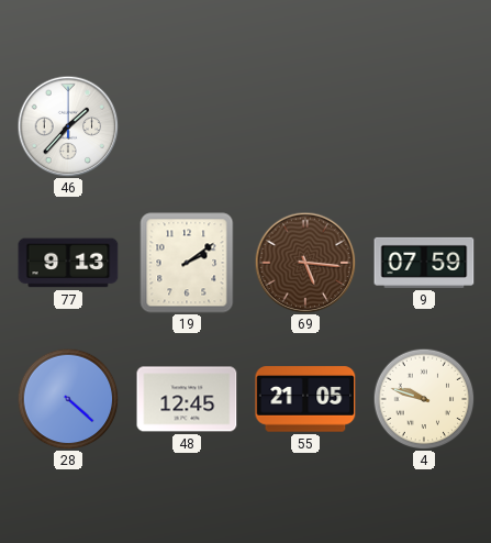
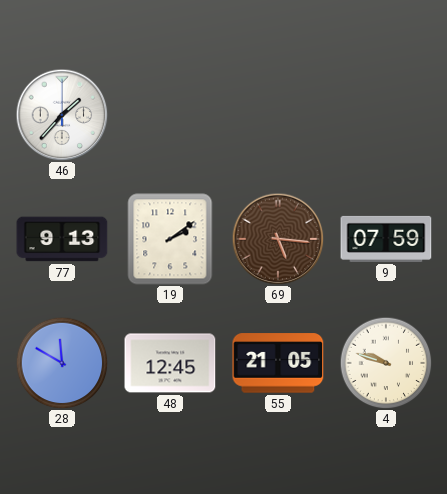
28: 4:22 -> 11:50 (62, 363)
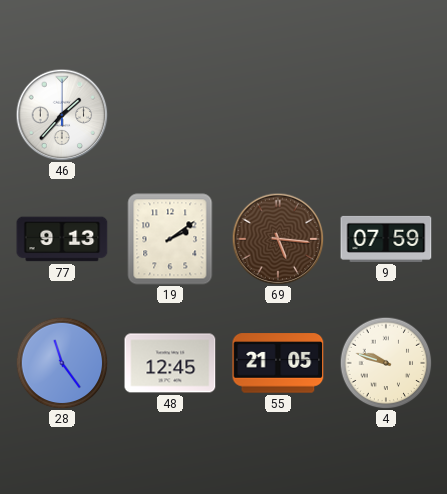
28: 11:50 -> 11:24 (62, 363)
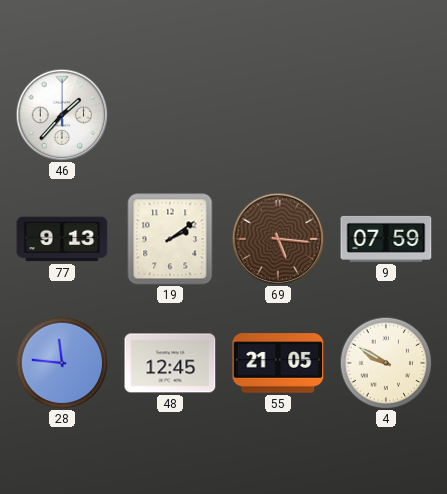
28: 11:24 -> 11:46 (62, 363)
4: 9:48 -> 9:50 (386, 363)
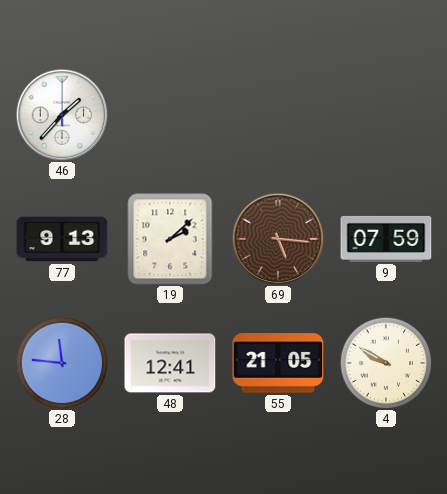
19: 2:09 -> 2:08 (170, 239)
48: 12:45 -> 12:41 (170, 363)
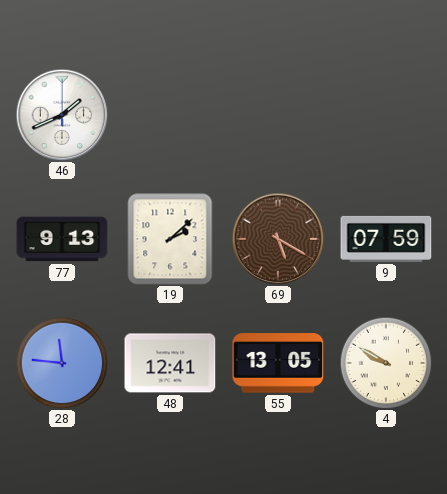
46: 1:37 -> 1:41 (62, 115)
69: 5:16 -> 5:20 (278, 239)
55: 21:05 -> 13:05 (278, 363)
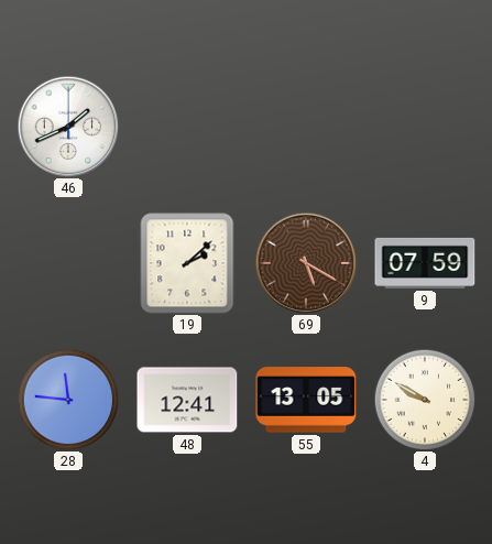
77: 9:13 -> none (62, 239)
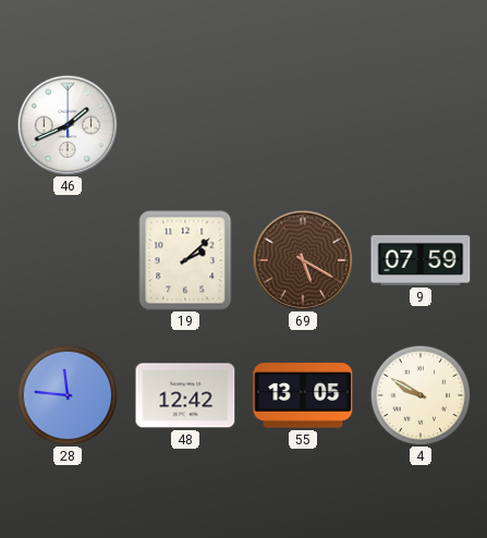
48: 12:41 -> 12:42 (185, 395)
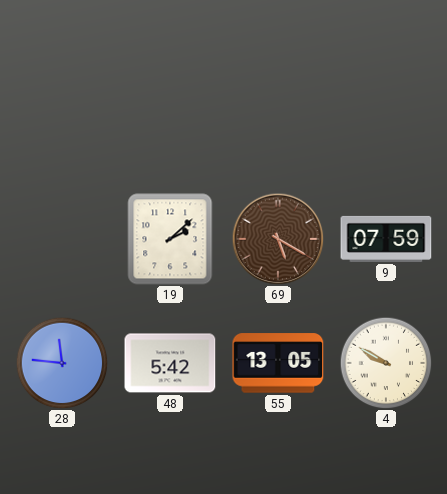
46: 1:41 -> none (68, 125)
48: 12:42 -> 5:42 (170, 363)
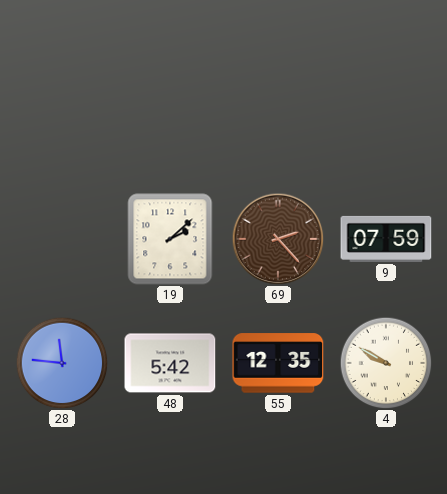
69: 5:20 -> 2:23 (278, 239)
55: 13:05 -> 12:35 (278, 363)
